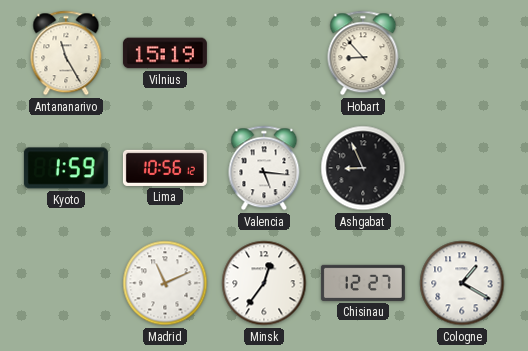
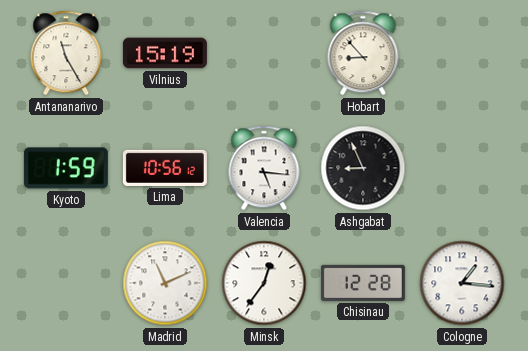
Chisinau: 12:27 -> 12:28 (363, 283)
Cologne: 1:20 -> 1:16 (462, 283)
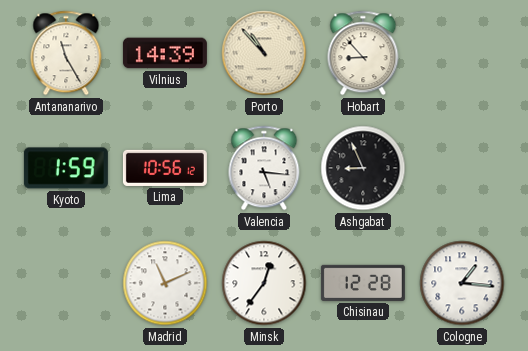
Vilnius: 15:19 -> 14:39 (165, 53)
Porto: none -> 10:53 (264, 53)
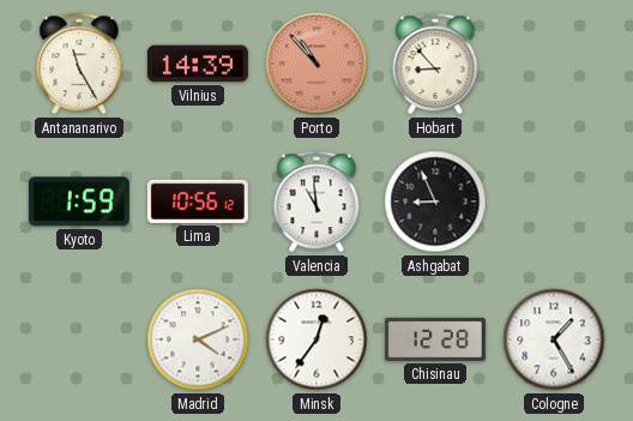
Porto dial: cream -> salmon (316, 64)
Valencia: 5:16 -> 10:59 (316, 202)
Madrid: 11:11 -> 4:11 (198, 339)
Cologne: 1:16 -> 1:25 (554, 339)
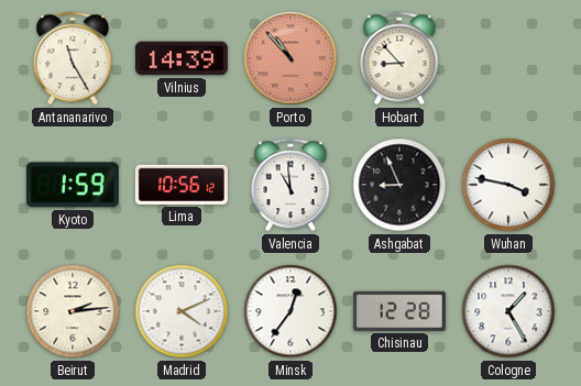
Wuhan: none -> 3:47 (508, 185)
Beirut: none -> 2:14 (73, 311)
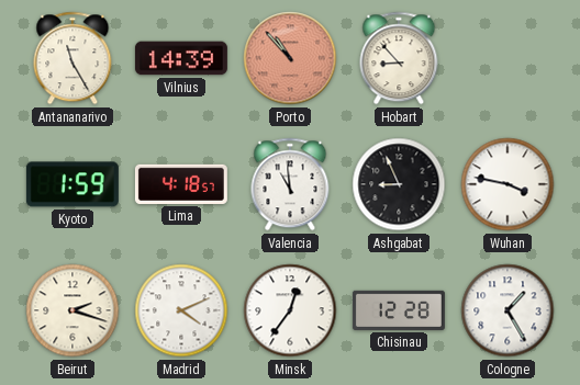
Lima: 10:56 -> 4:18 (181, 184)
Beirut: 2:14 -> 2:18 (72, 310)
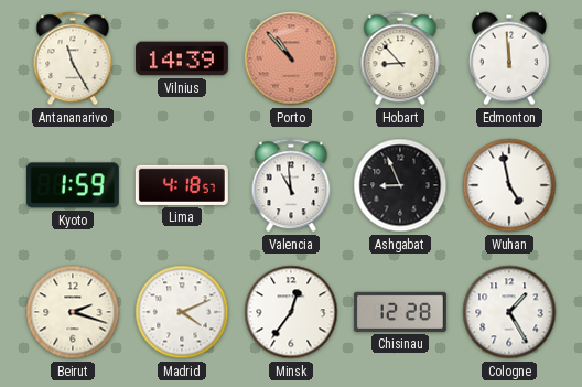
Edmonton: none -> 11:59 (509, 58)
Wuhan: 3:47 -> 4:58 (509, 185)
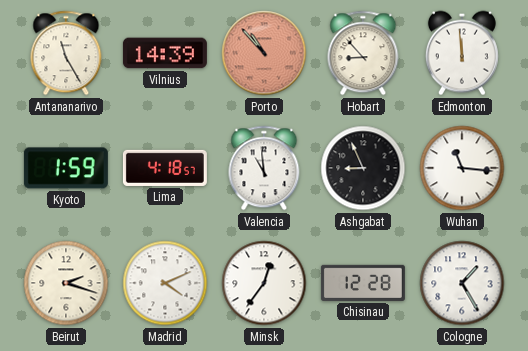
Wuhan: 4:58 -> 11:16 (462, 168)
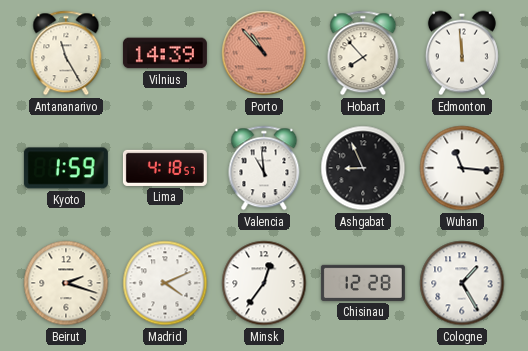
Hobart: 8:53 -> 7:53 (363, 53)
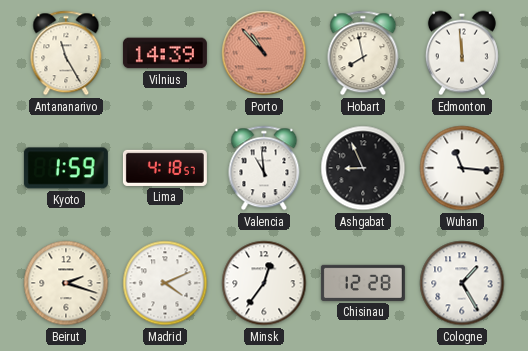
Hobart: 7:53 -> 7:58 (363, 53)
